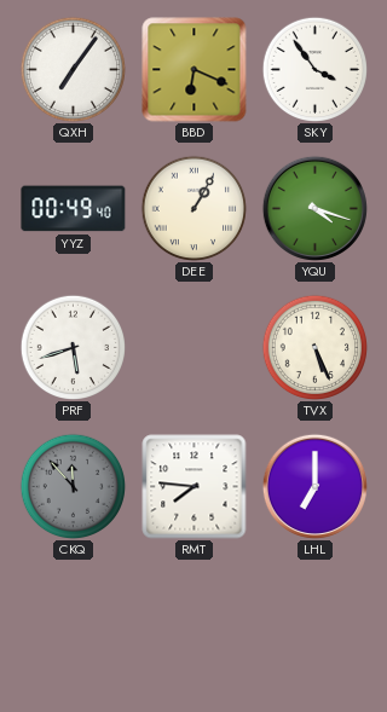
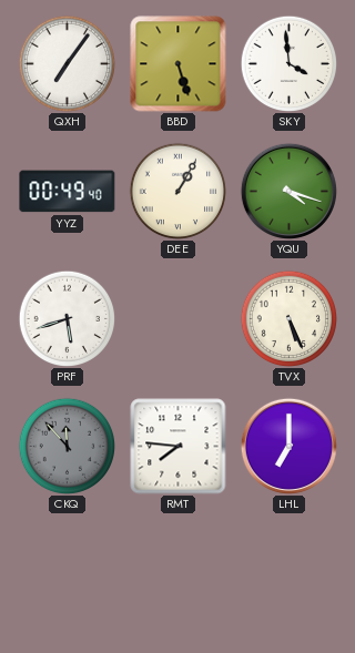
BBD: 6:19 -> 5:27 (179, 64)
SKY: 3:54 -> 3:59 (288, 63)
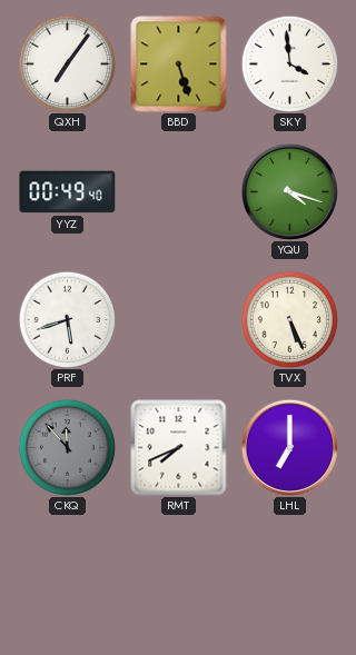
DEE: 1:05 -> none (177, 191)
RMT: 7:46 -> 7:41 (179, 448)
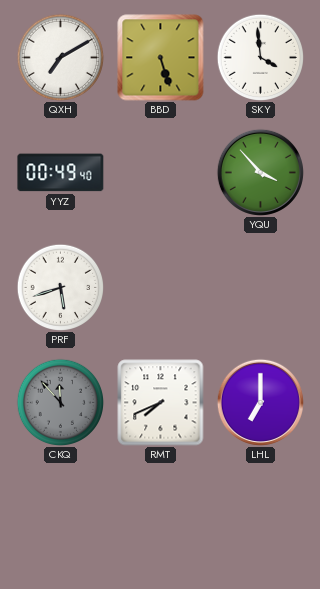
QXH: 7:06 -> 7:10 (60, 57)
YQU: 4:18 -> 3:53 (260, 172)
TVX: 5:26 -> none (289, 319)
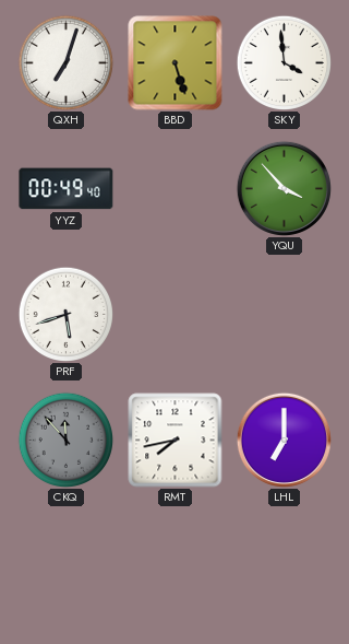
QXH: 7:10 -> 7:03 (65, 62)
RMT: 7:41 -> 7:43 (176, 441)
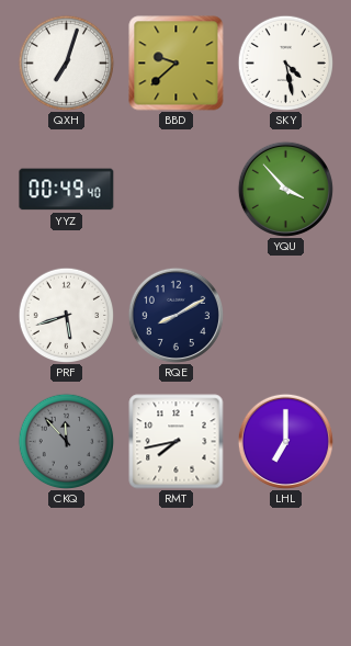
BBD: 5:27 -> 9:38 (177, 64)
SKY: 3:59 -> 4:28 (285, 63)
RQE: none -> 8:10 (175, 315)
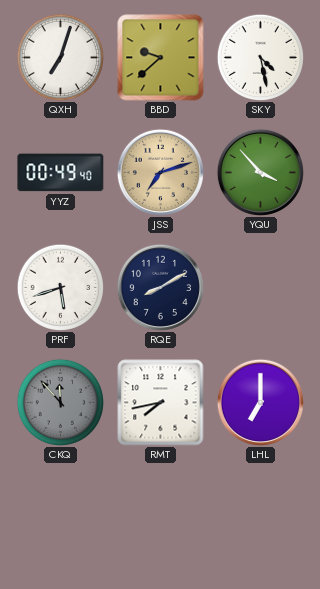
JSS: none -> 7:12 (160, 172)
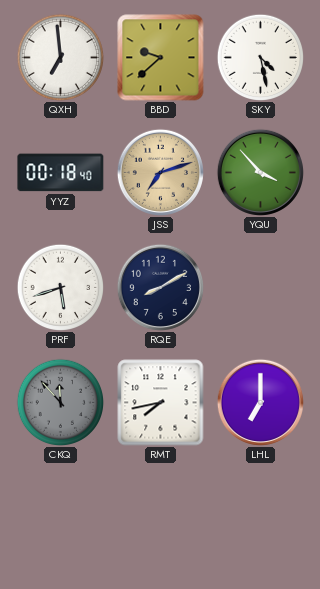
QXH: 7:03 -> 6:59 (60, 57)
YYZ: 00:49 -> 00:18 (61, 173)
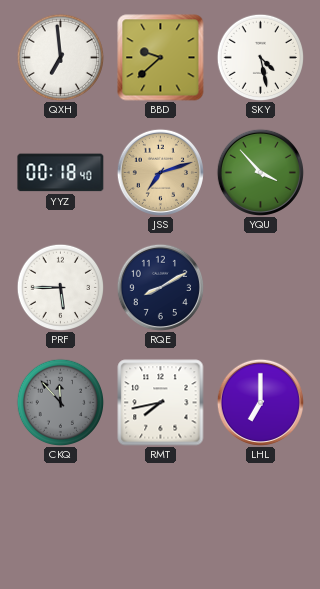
PRF: 5:42 -> 5:45 (60, 287)
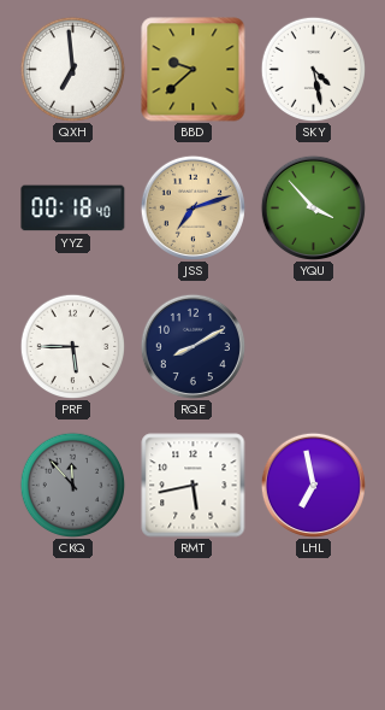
RMT: 7:43 -> 5:43 (194, 486)
LHL: 7:00 -> 6:58 (313, 485)
